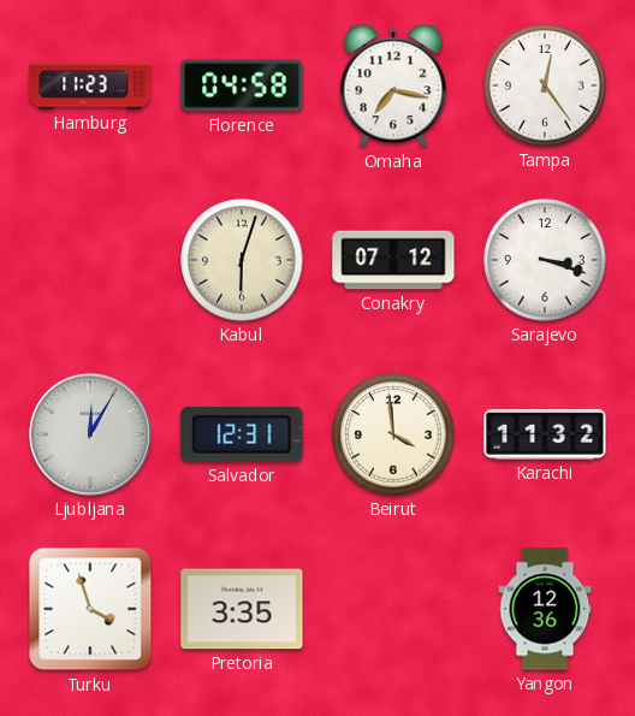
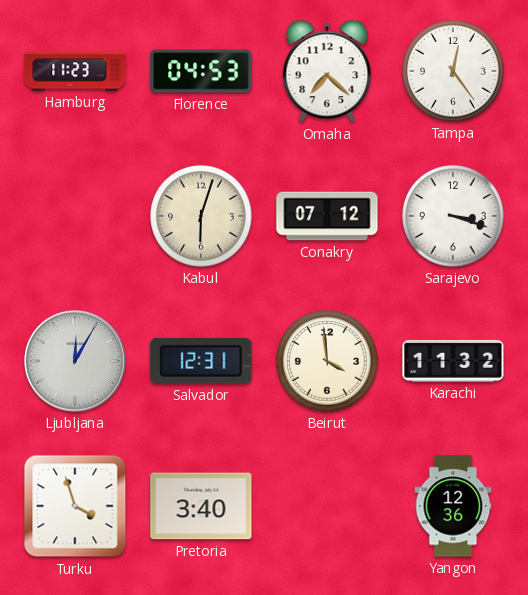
Florence: 04:58 -> 04:53 (201, 71)
Omaha: 7:17 -> 7:22 (327, 71)
Pretoria: 3:35 -> 3:40 (201, 506)
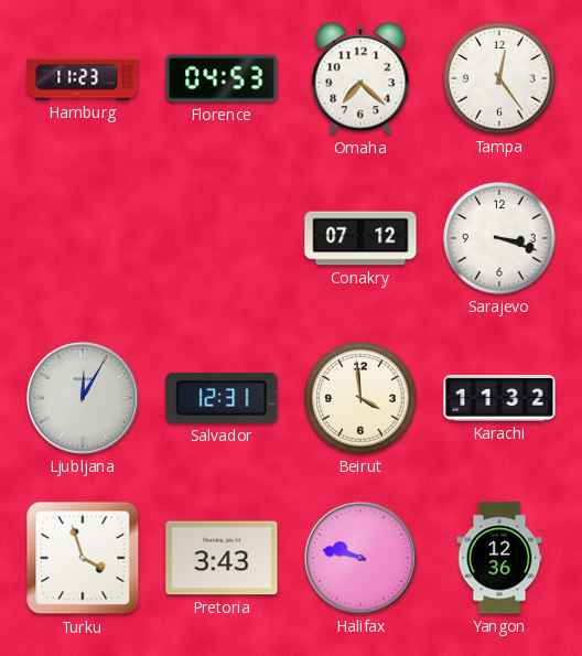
Kabul: 6:03 -> none (201, 216)
Pretoria: 3:40 -> 3:43 (222, 558)
Halifax: none -> 9:47 (360, 558)
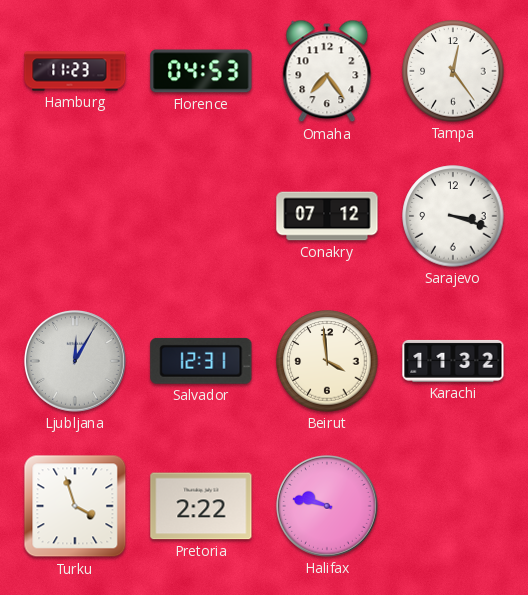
Omaha: 7:22 -> 7:24 (327, 71)
Pretoria: 3:43 -> 2:22 (201, 506)
Yangon: 12:36 -> none (499, 558)
